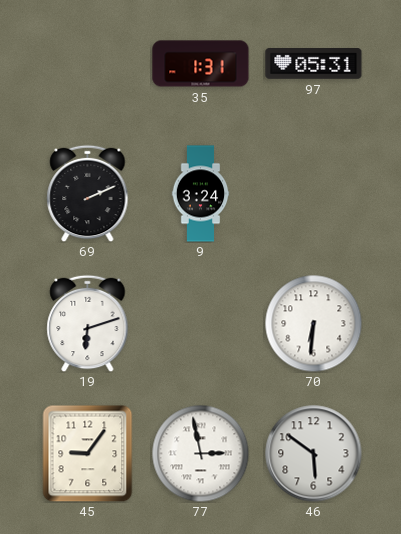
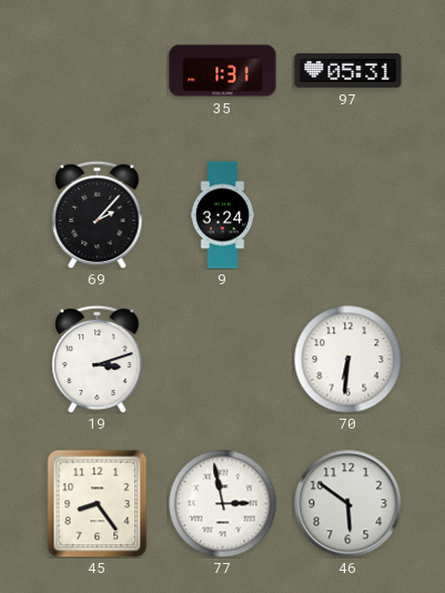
69: 2:11 -> 2:07 (98, 214)
19: 6:12 -> 3:12 (98, 359)
45: 9:06 -> 8:24 (98, 503)
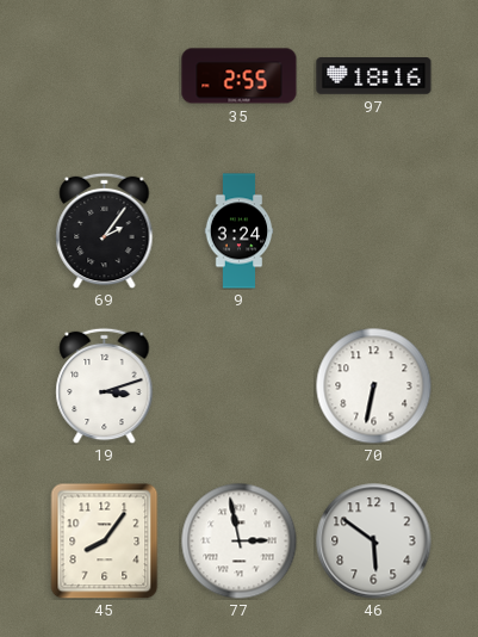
35: 1:31 -> 2:55 (240, 76)
97: 05:31 -> 18:16 (374, 76)
69: 2:07 -> 2:06 (105, 230)
70: 6:31 -> 6:32 (373, 385)
45: 8:24 -> 8:06 (105, 540)
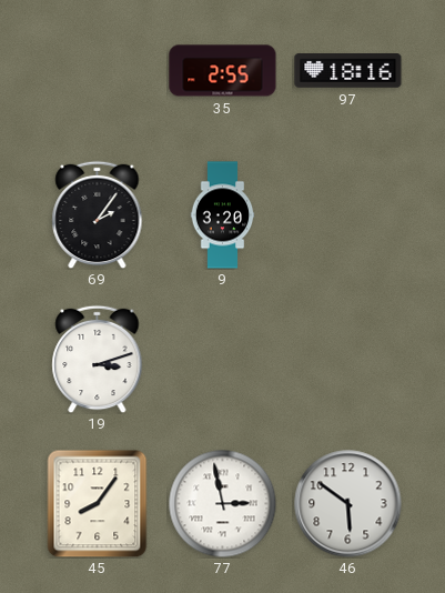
9: 3:24 -> 3:20 (223, 215)
70: 6:32 -> none (373, 385)
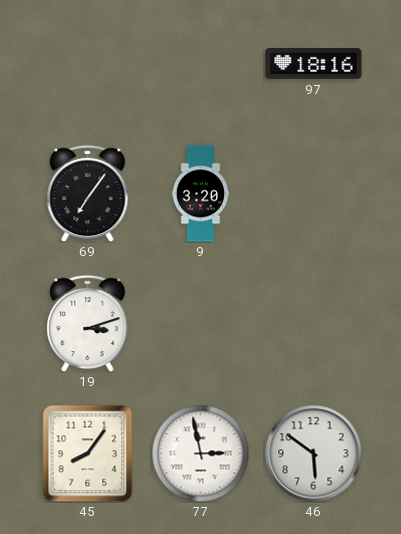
35: 2:55 -> none (223, 71)
69: 2:06 -> 7:06 (88, 193)
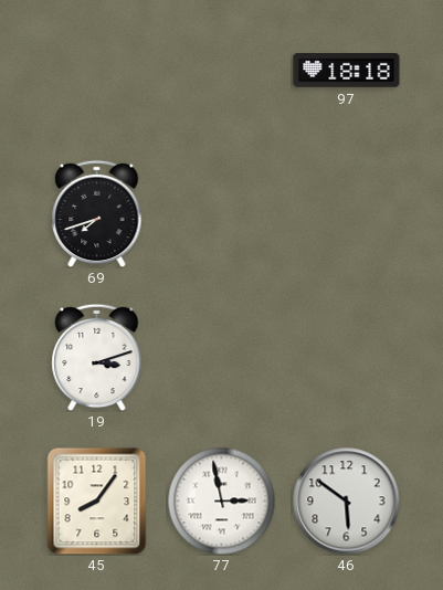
97: 18:16 -> 18:18 (347, 71)
69: 7:06 -> 7:42 (97, 213)
9: 3:20 -> none (201, 194)
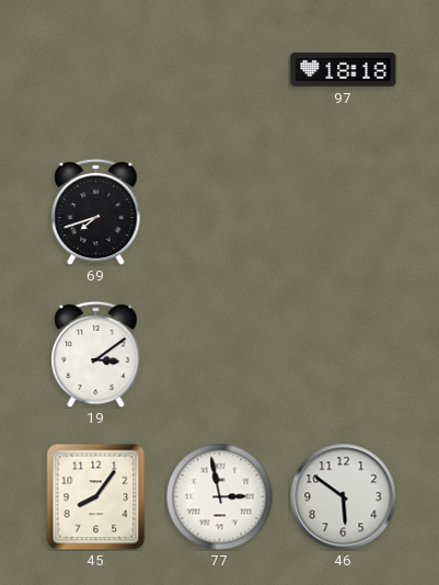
19: 3:12 -> 3:09 (96, 354)
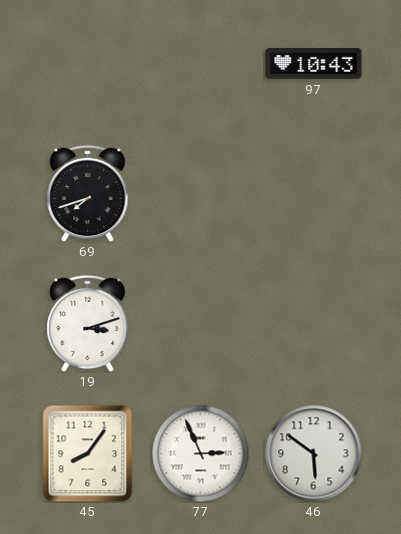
97: 18:18 -> 10:43 (314, 64)
19: 3:09 -> 3:12 (88, 323)
77: 2:58 -> 2:56 (200, 453)
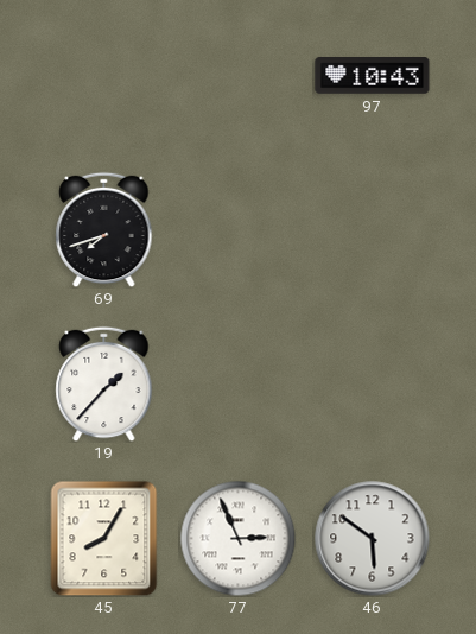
19: 3:12 -> 1:37 (104, 383)
45: 8:06 -> 8:05 (104, 538)
